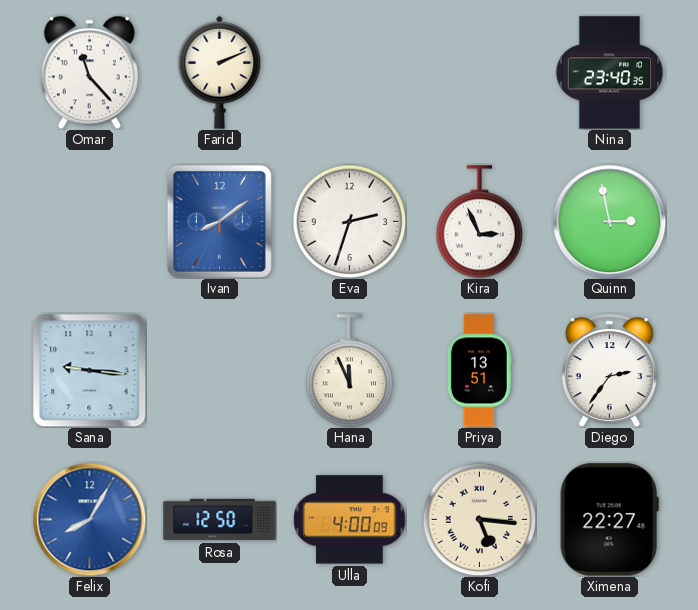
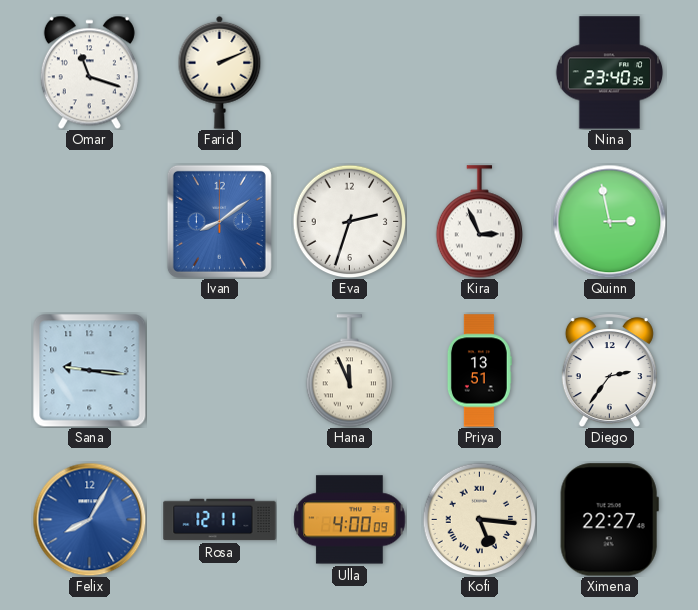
Omar: 11:23 -> 11:18 (89, 72)
Rosa: 12:50 -> 12:11 (220, 520)
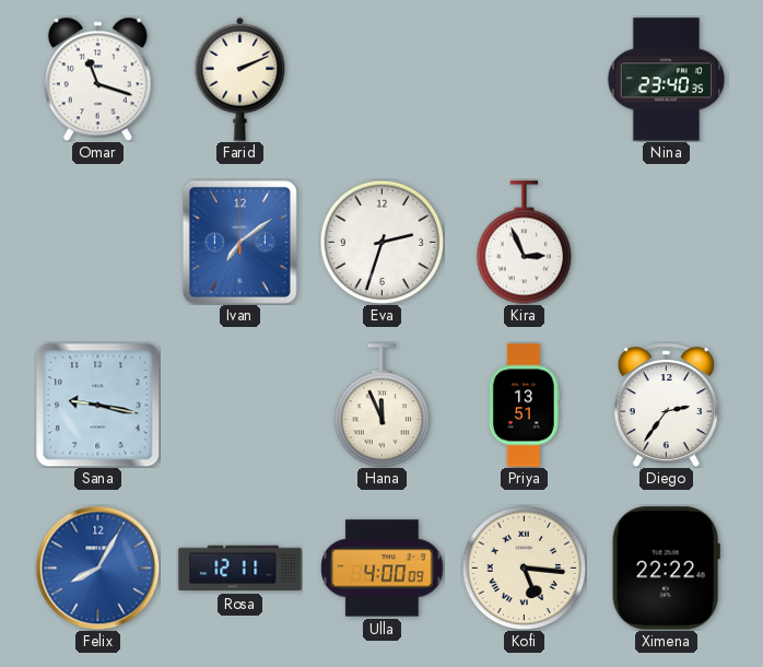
Ivan: 8:09 -> 7:09 (239, 242)
Quinn: 2:58 -> none (609, 221)
Sana: 9:16 -> 9:17 (97, 405)
Ximena: 22:27 -> 22:22 (666, 569)
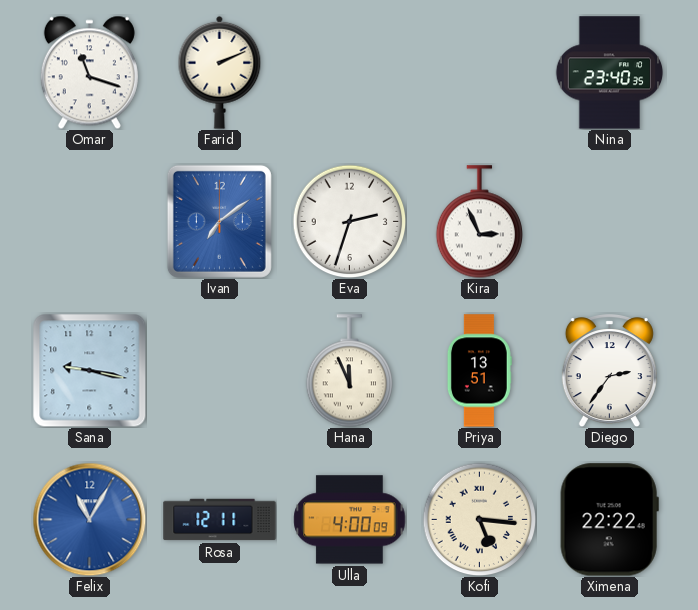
Felix: 8:05 -> 11:05 (89, 519)
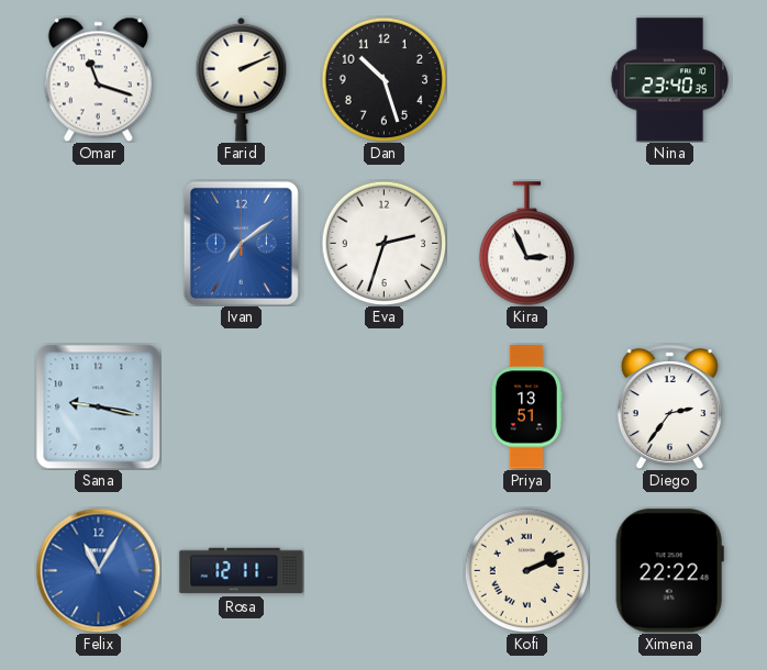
Dan: none -> 10:27 (383, 79)
Hana: 11:56 -> none (349, 371)
Ulla: 4:00 -> none (350, 520)
Kofi: 5:16 -> 2:11 (526, 570)
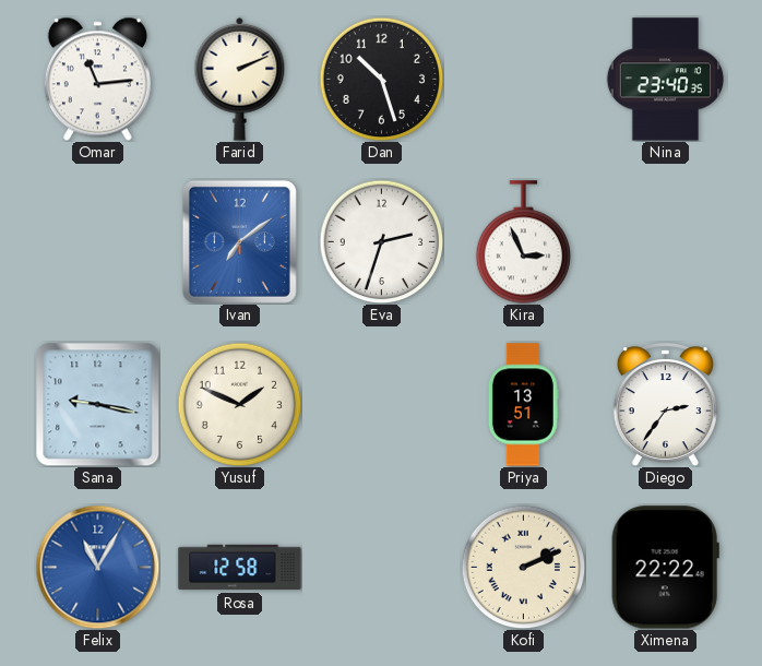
Omar: 11:18 -> 11:14 (97, 79)
Yusuf: none -> 1:49 (239, 404)
Rosa: 12:11 -> 12:58 (240, 568)
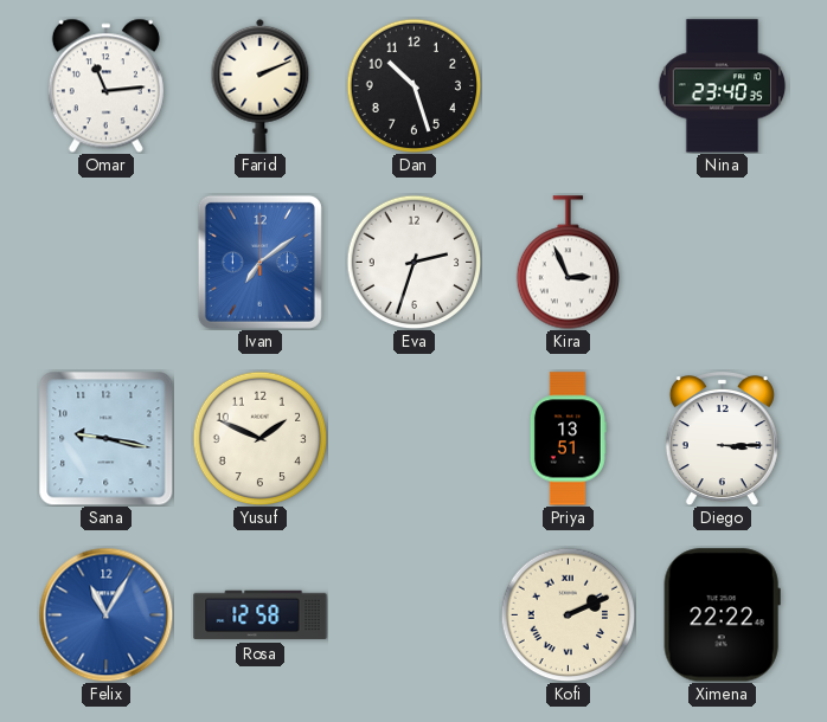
Diego: 2:36 -> 3:15 (722, 439)
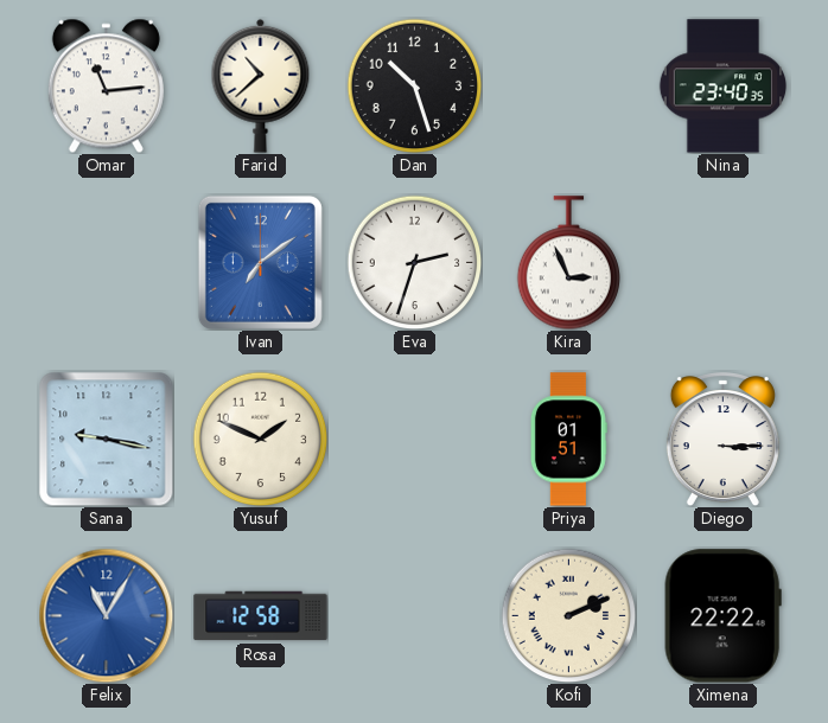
Farid: 2:11 -> 10:38 (261, 85)
Priya: 13:51 -> 01:51 (568, 440)
